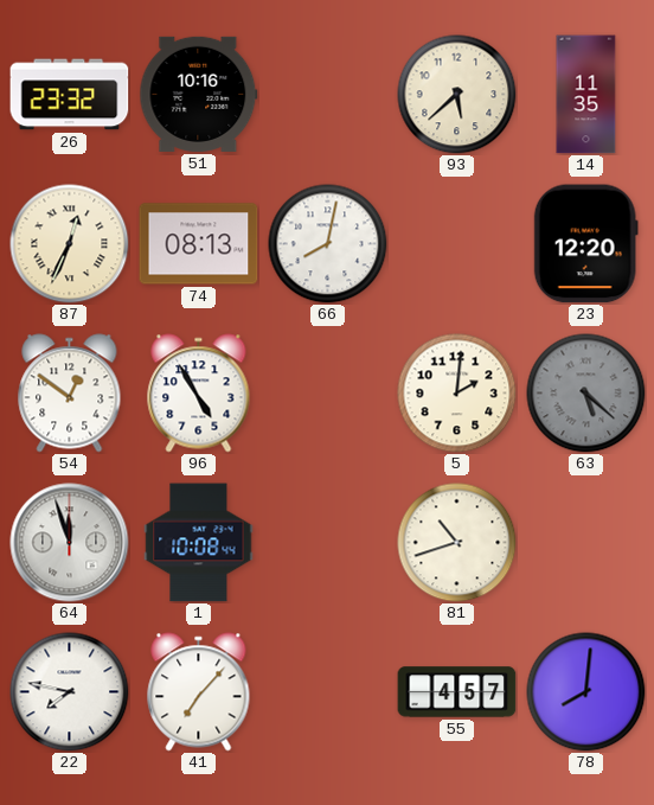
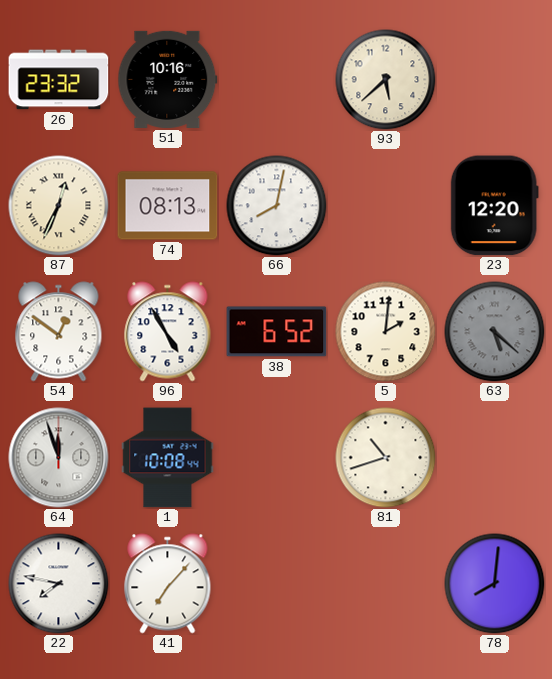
14: 11:35 -> none (586, 95)
38: none -> 6:52 (277, 332)
55: 4:57 -> none (457, 692)
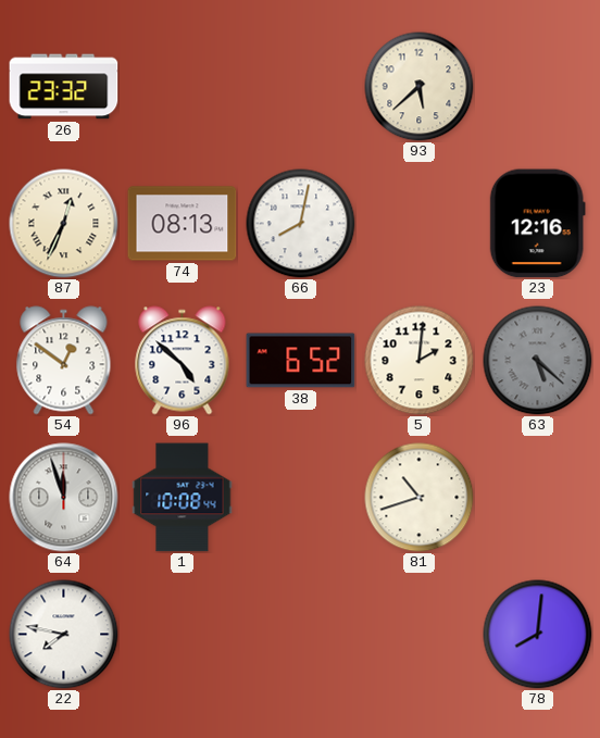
51: 10:16 -> none (168, 79)
23: 12:20 -> 12:16 (537, 224)
96: 4:55 -> 4:52 (183, 361)
41: 7:07 -> none (168, 584)
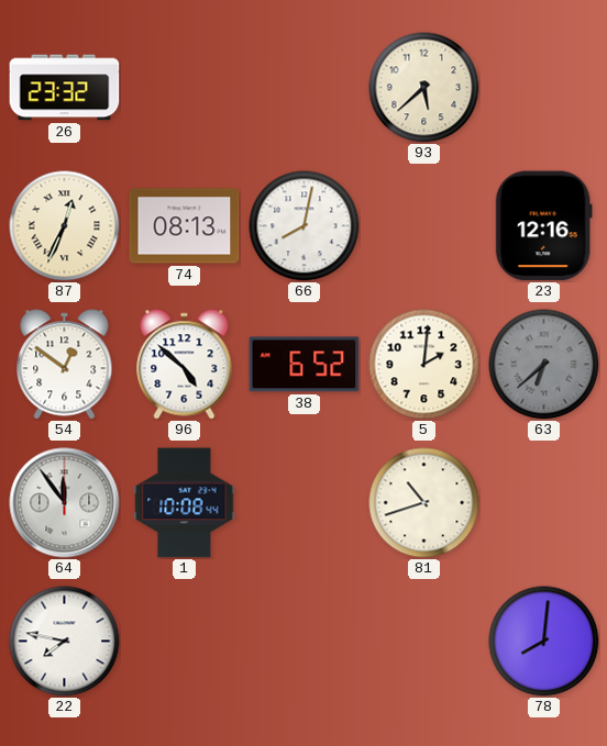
63: 5:22 -> 6:38 (544, 365)
64: 11:57 -> 11:54 (65, 503)
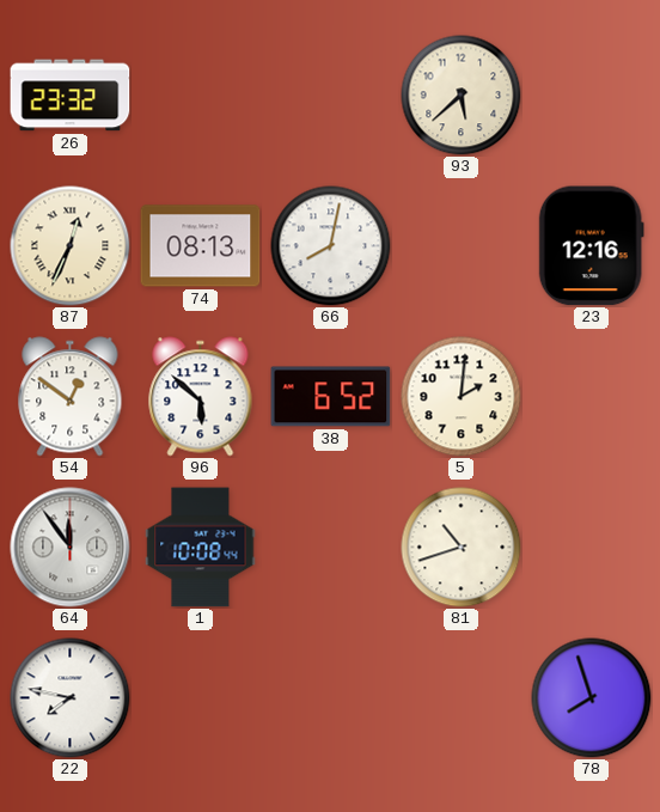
96: 4:52 -> 5:52 (201, 397)
63: 6:38 -> none (544, 365)
78: 8:01 -> 7:57 (592, 698)
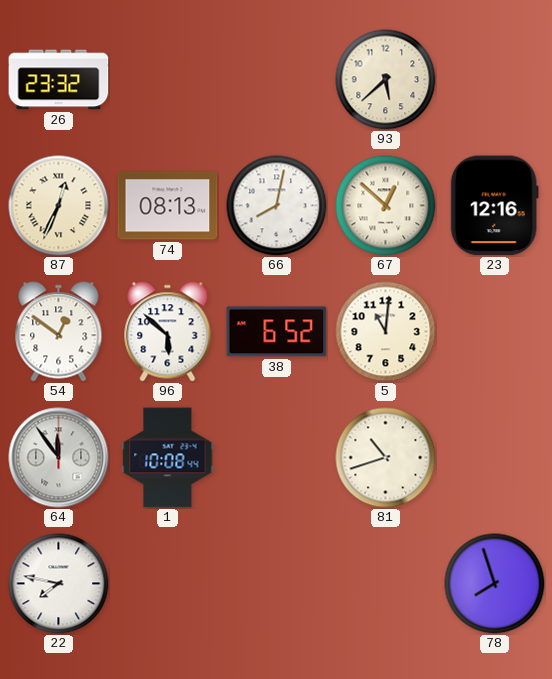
67: none -> 12:52 (386, 206)
5: 2:01 -> 11:01 (386, 332)
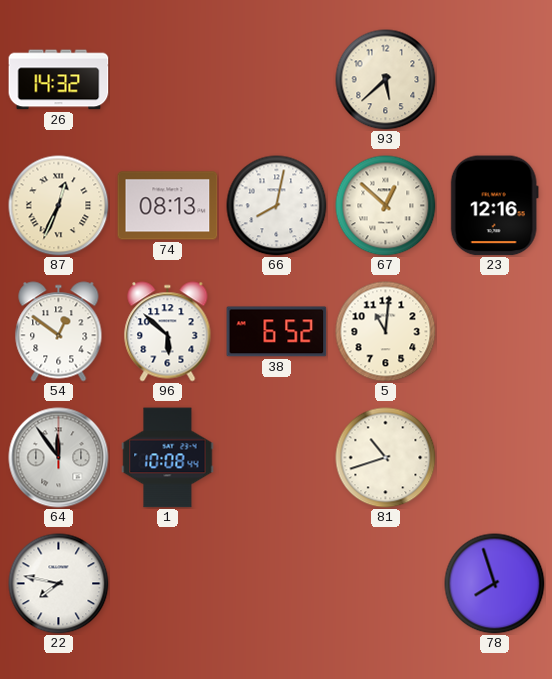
26: 23:32 -> 14:32 (59, 80)
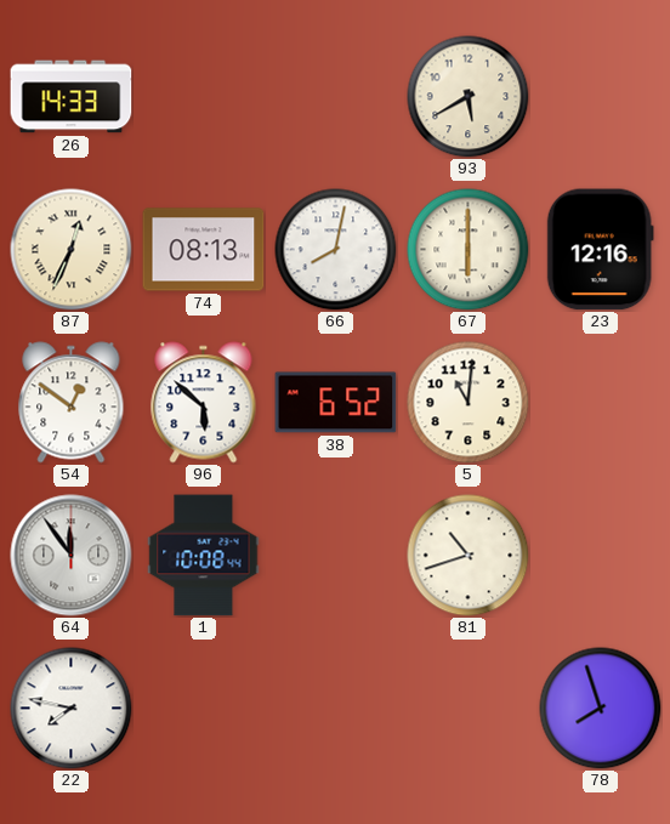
26: 14:32 -> 14:33 (72, 97)
93: 5:38 -> 5:40 (469, 97)
67: 12:52 -> 6:00 (469, 250)
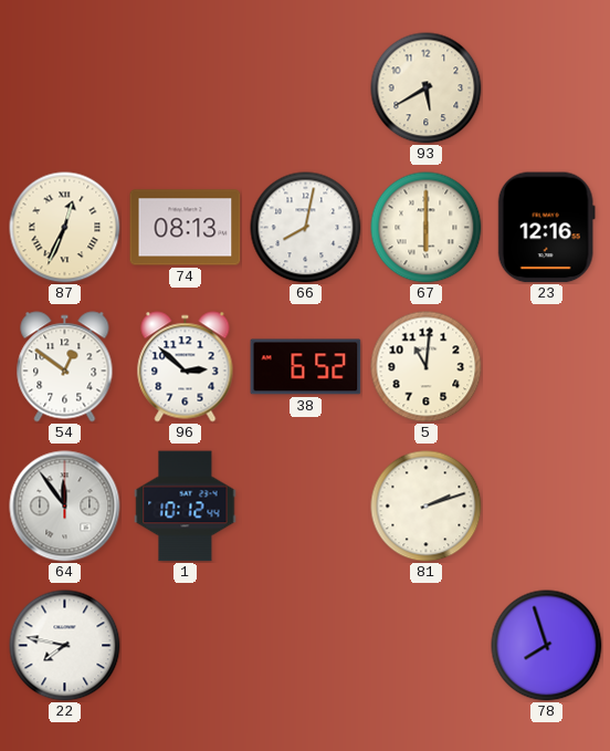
26: 14:33 -> none (72, 97)
96: 5:52 -> 2:52 (186, 367)
1: 10:08 -> 10:12 (186, 507)
81: 10:42 -> 2:12 (427, 507)
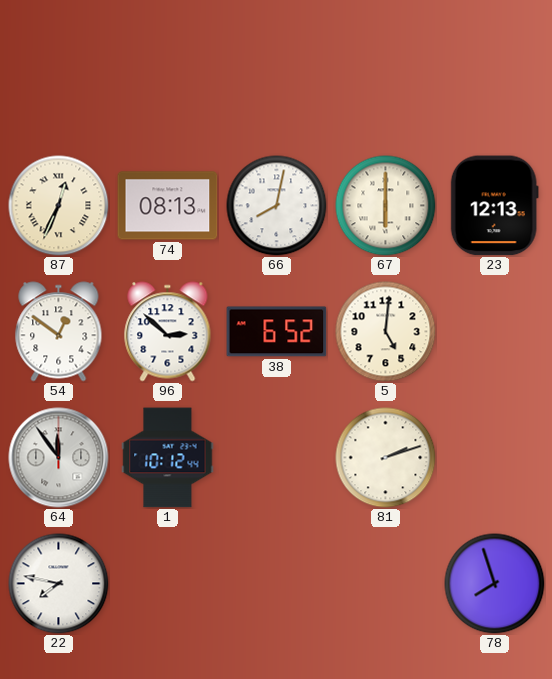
93: 5:40 -> none (427, 88)
23: 12:16 -> 12:13 (494, 206)
5: 11:01 -> 5:01 (386, 332)
